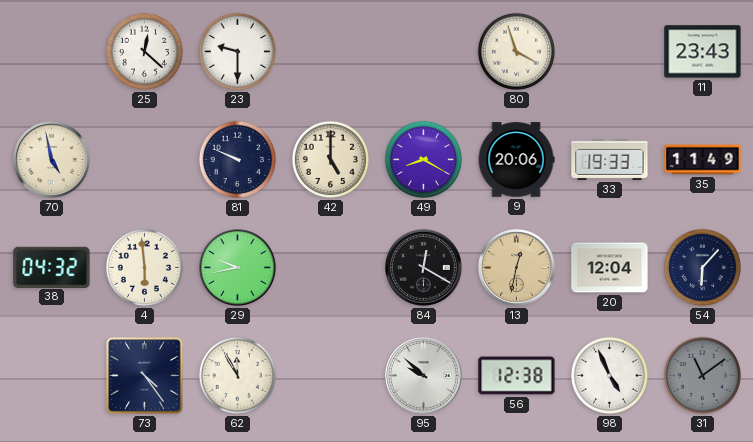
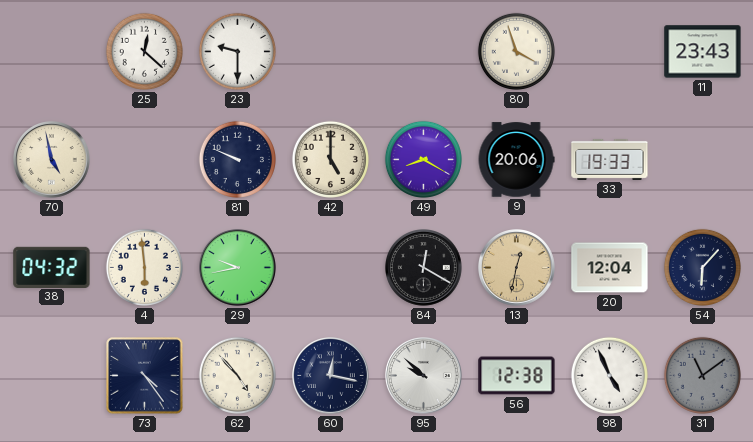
35: 11:49 -> none (703, 160)
62: 11:55 -> 4:53 (237, 375)
60: none -> 12:17 (331, 376)
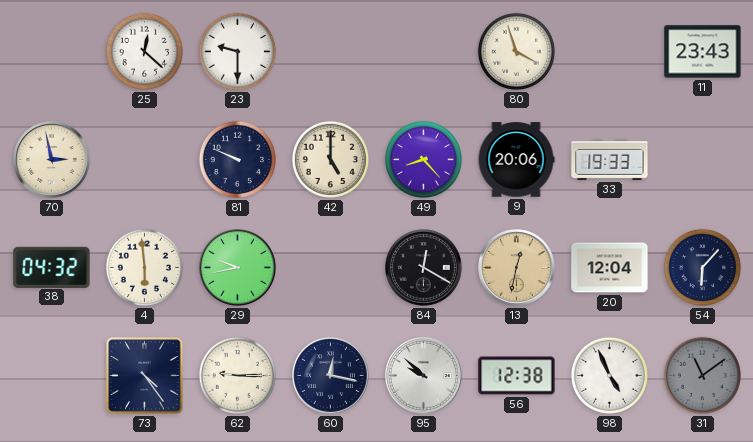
70: 4:58 -> 2:58 (52, 160)
49: 8:20 -> 8:23 (423, 159)
62: 4:53 -> 9:15 (237, 375)
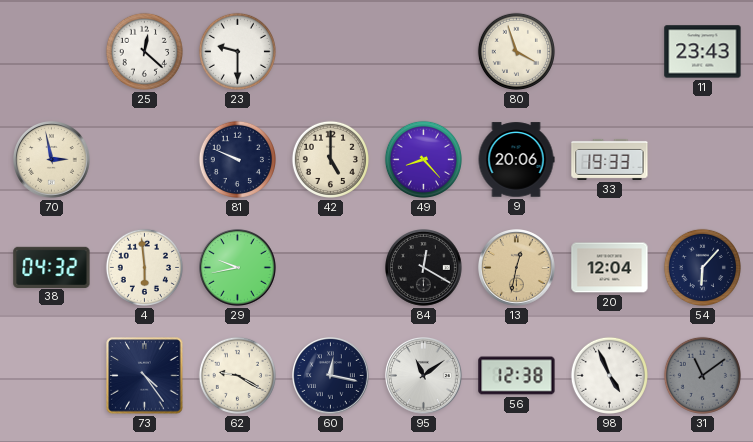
62: 9:15 -> 9:20 (237, 375)
95: 9:52 -> 11:09 (424, 376)
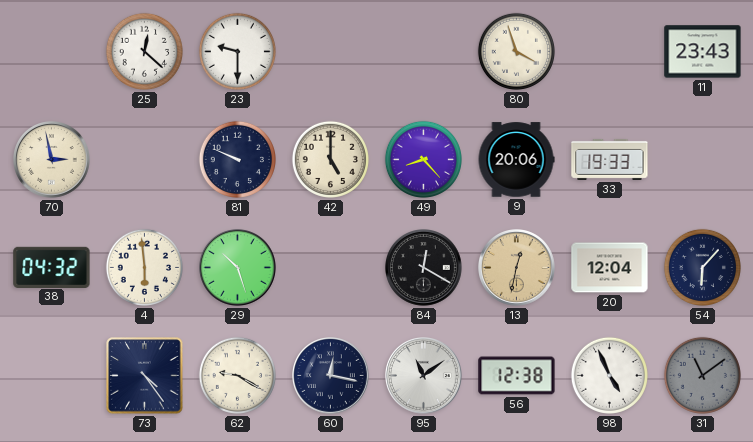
29: 9:43 -> 10:27 (238, 268)
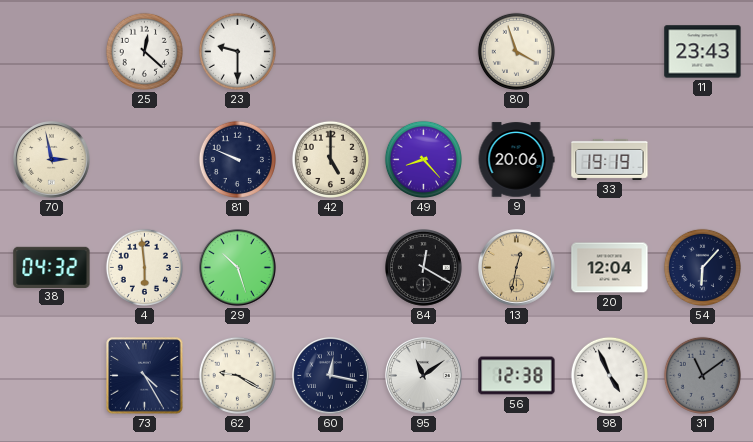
33: 19:33 -> 19:19 (610, 159)
73: 4:24 -> 4:25 (145, 376)
